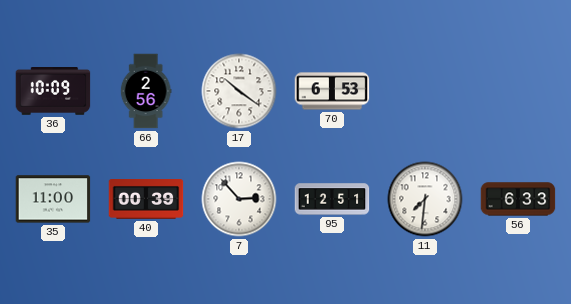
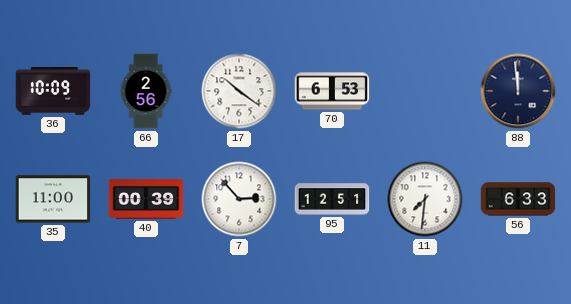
88: none -> 11:59 (518, 91)
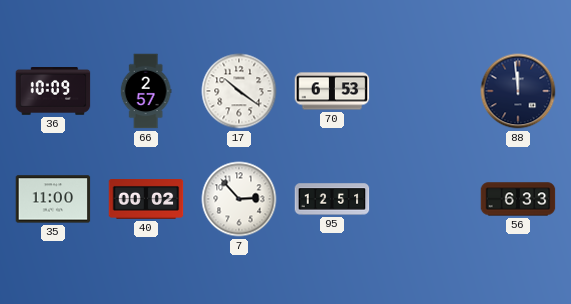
66: 2:56 -> 2:57 (146, 91)
40: 00:39 -> 00:02 (146, 200)
11: 7:31 -> none (425, 199)
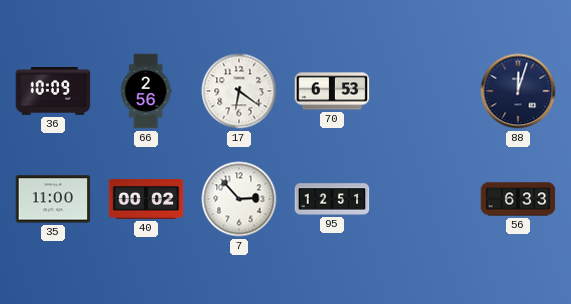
66: 2:57 -> 2:56 (146, 91)
17: 10:21 -> 6:21 (239, 91)
88: 11:59 -> 12:03 (518, 91)
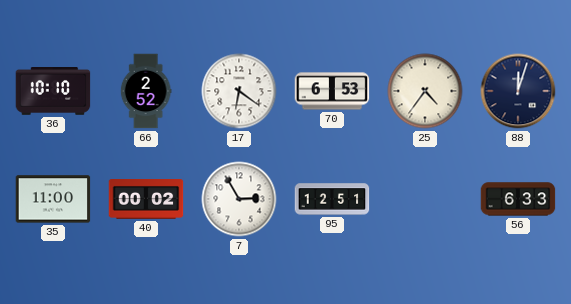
36: 10:09 -> 10:10 (53, 91)
66: 2:56 -> 2:52 (146, 91)
25: none -> 4:36 (425, 91)
7: 2:53 -> 2:55 (239, 199)
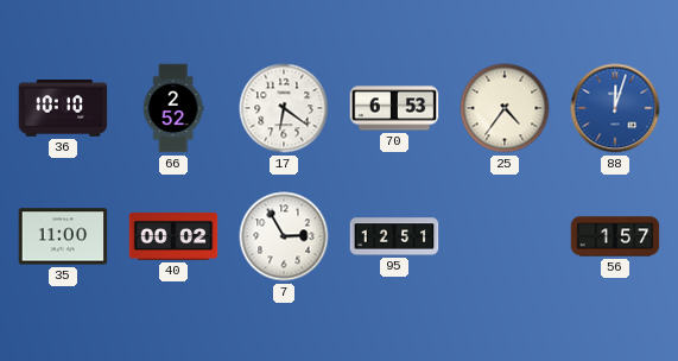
88 dial: navy -> blue (615, 108)
56: 6:33 -> 1:57 (615, 236)
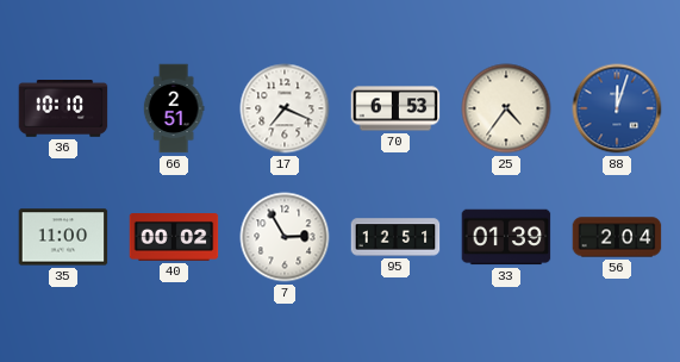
66: 2:52 -> 2:51 (174, 108)
17: 6:21 -> 7:19 (285, 108)
33: none -> 01:39 (506, 237)
56: 1:57 -> 2:04 (617, 237)
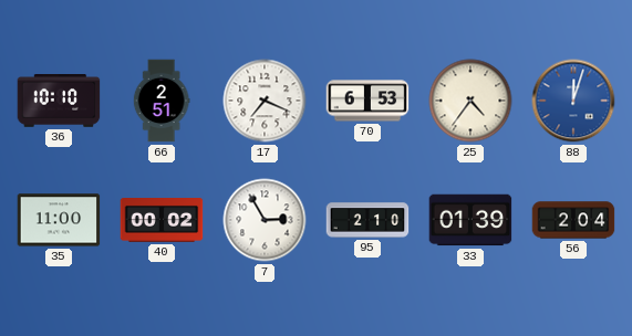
95: 12:51 -> 2:10 (367, 220)
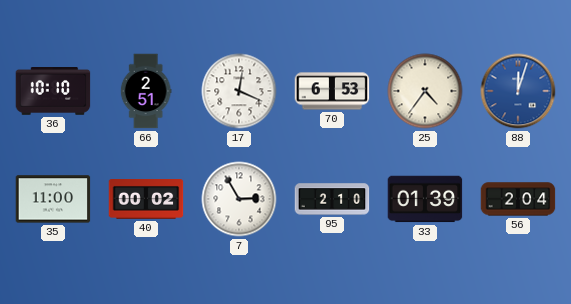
17: 7:19 -> 12:19 (239, 91)
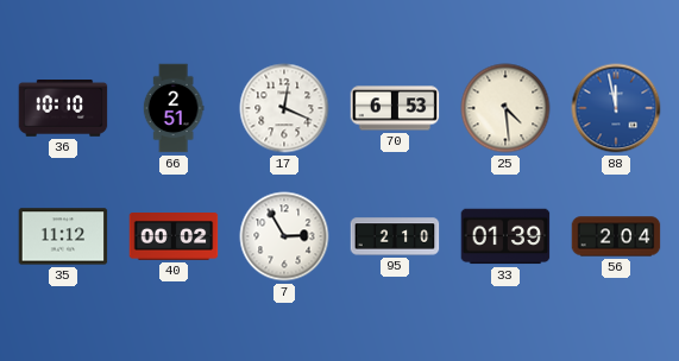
25: 4:36 -> 4:29 (505, 108)
88: 12:03 -> 11:58 (616, 108)
35: 11:00 -> 11:12 (63, 236)
